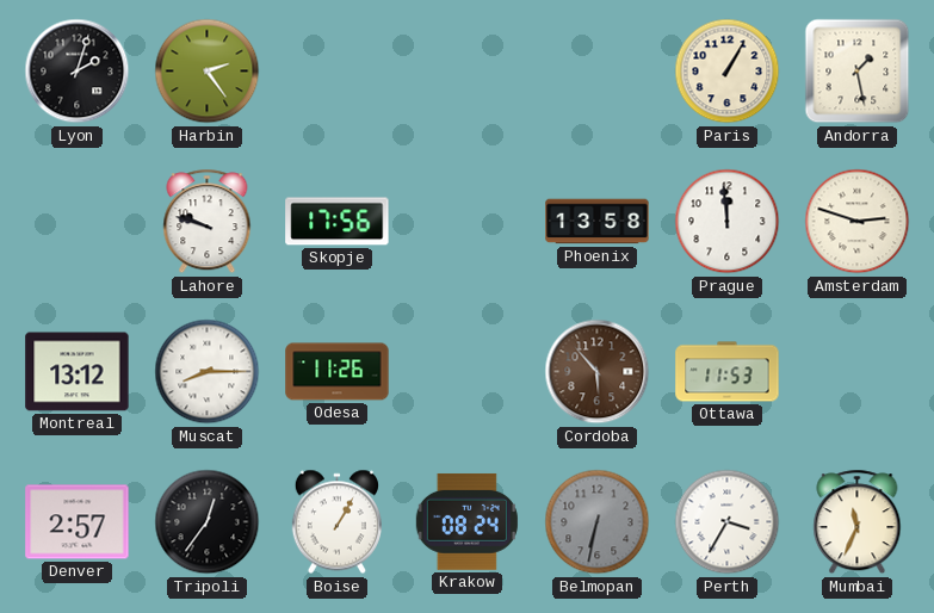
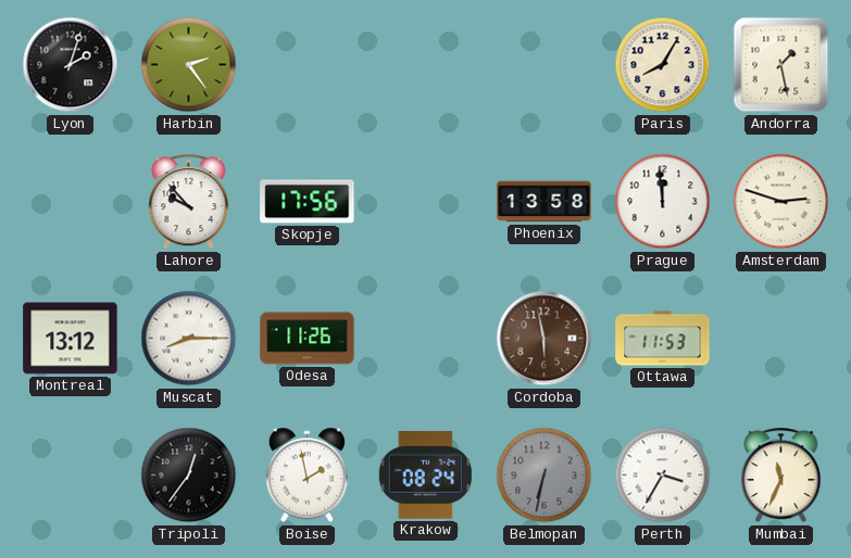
Paris: 1:05 -> 8:05 (663, 65)
Lahore: 9:48 -> 9:53 (189, 202)
Cordoba: 5:53 -> 5:58 (545, 339)
Denver: 2:57 -> none (78, 522)
Boise: 1:05 -> 1:58 (306, 475)
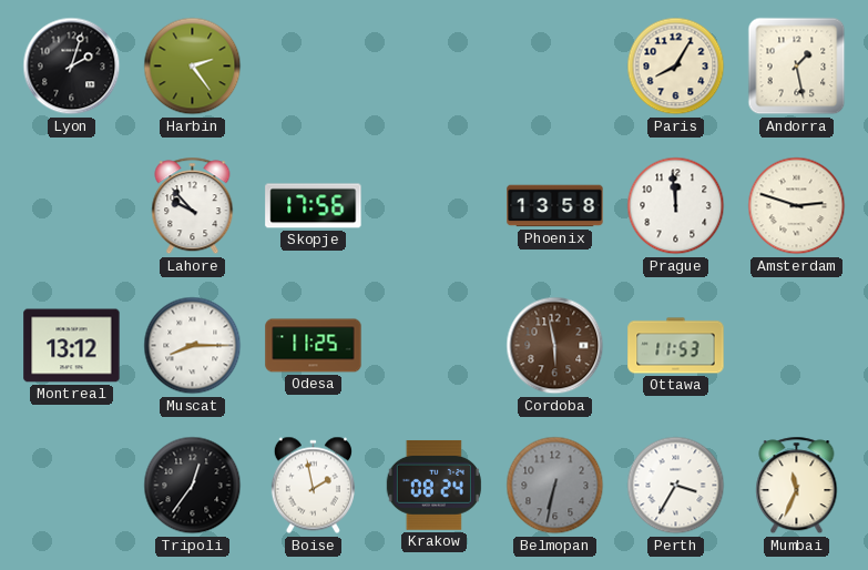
Odesa: 11:26 -> 11:25 (314, 346)
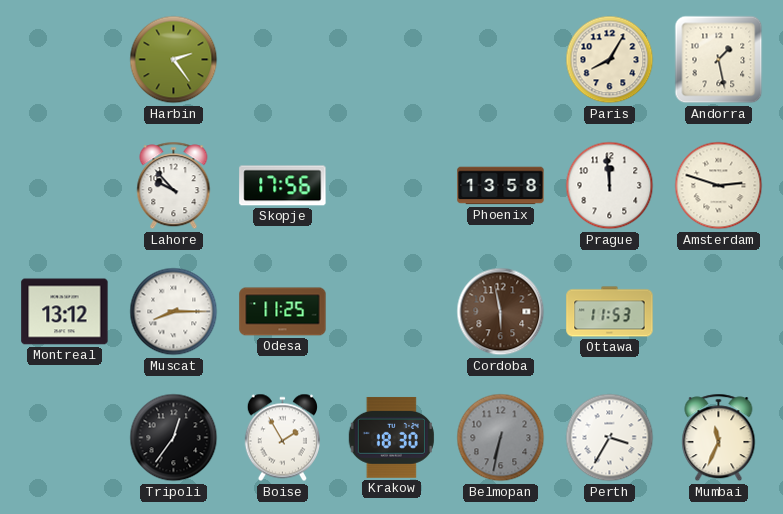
Lyon: 2:03 -> none (72, 67)
Boise: 1:58 -> 1:55 (282, 438)
Krakow: 08:24 -> 18:30 (391, 437)
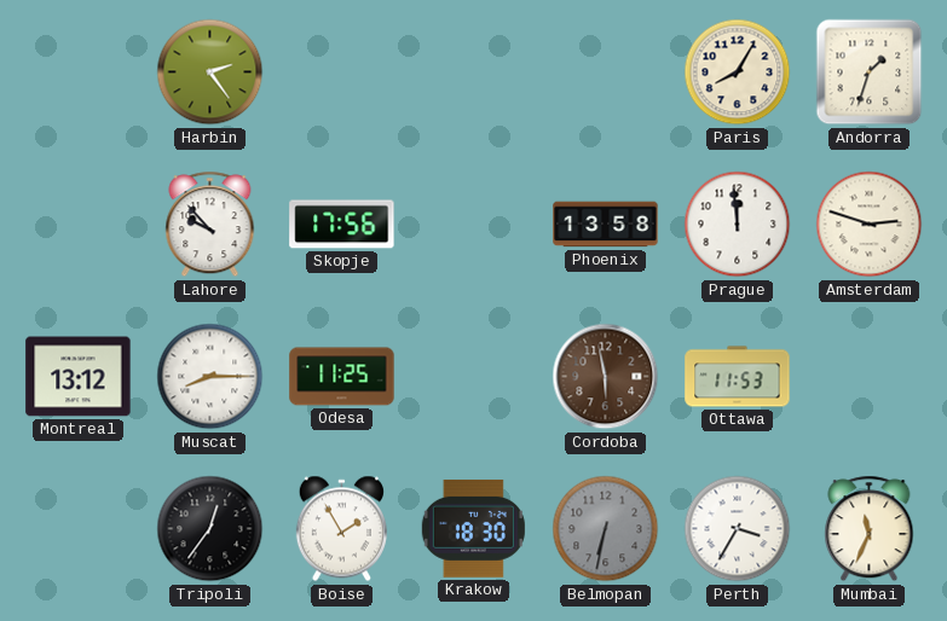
Andorra: 1:28 -> 1:33 (870, 72)
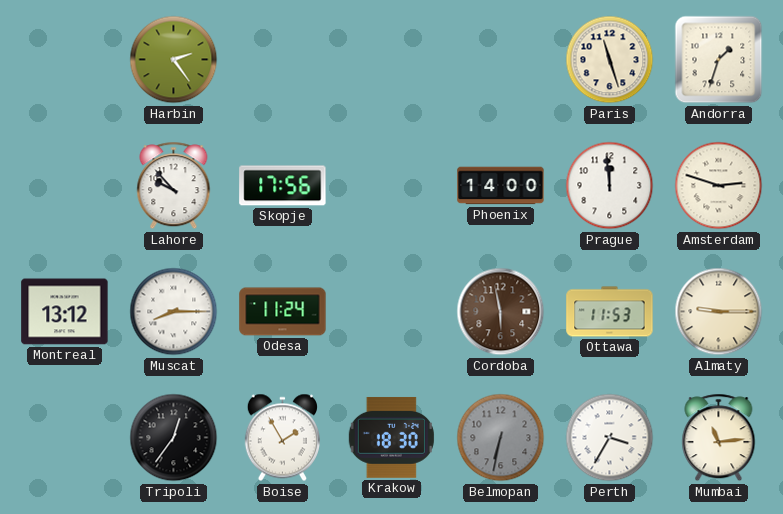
Paris: 8:05 -> 11:27 (610, 60)
Phoenix: 13:58 -> 14:00 (501, 186)
Odesa: 11:25 -> 11:24 (283, 312)
Almaty: none -> 9:15 (719, 312)
Mumbai: 11:34 -> 11:14 (719, 438)
